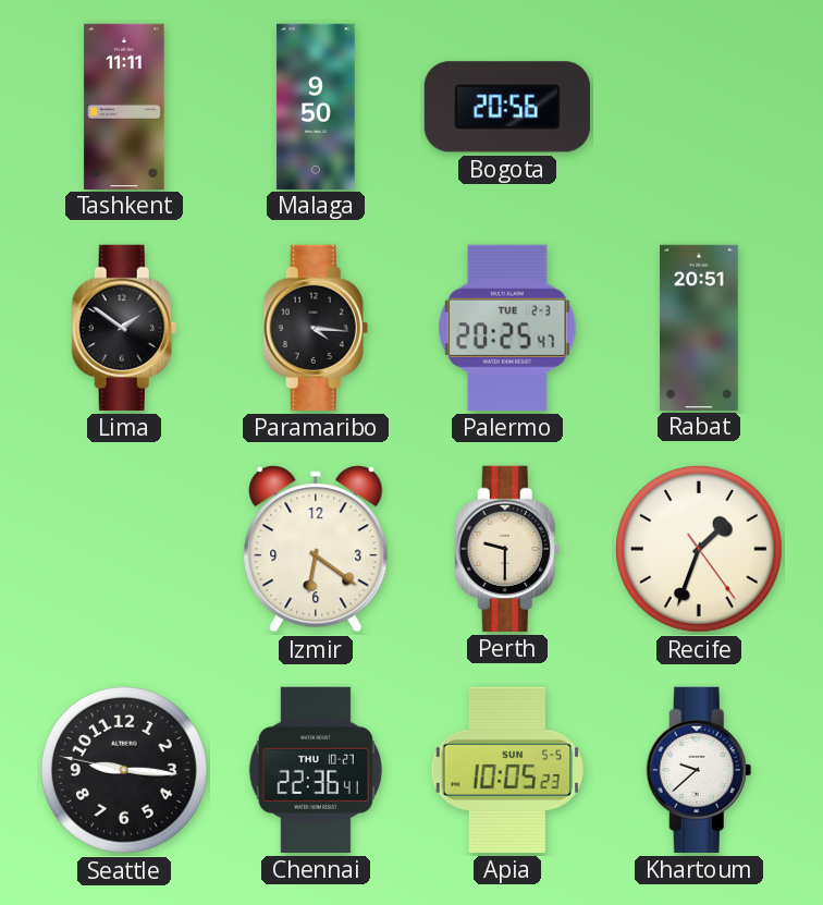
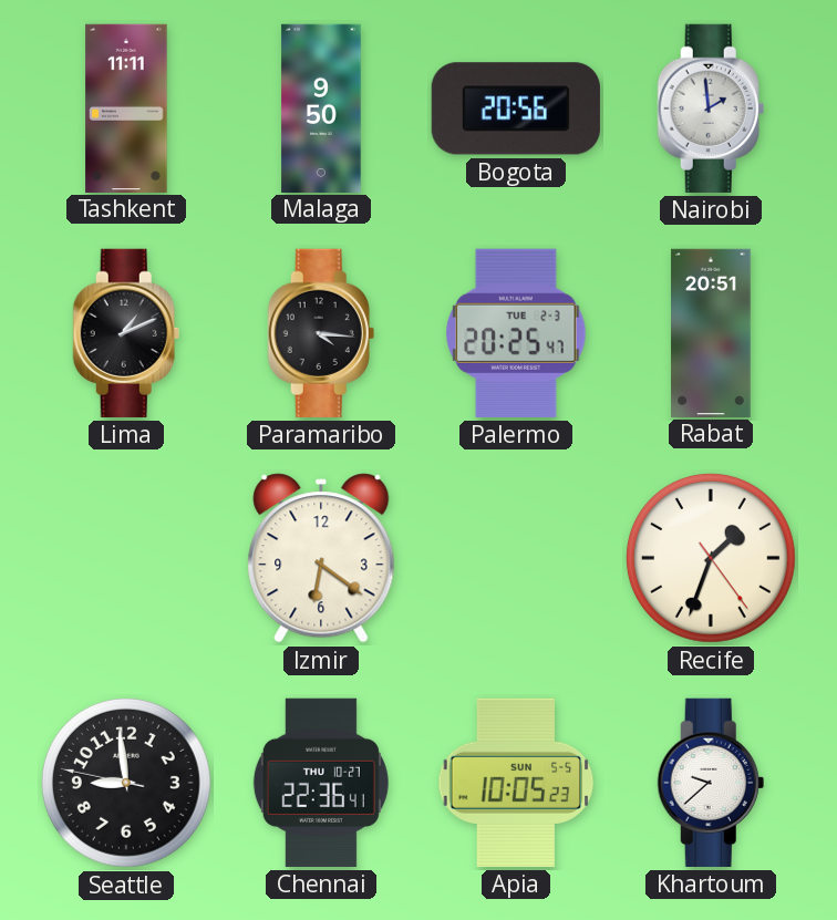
Nairobi: none -> 1:59 (711, 108)
Lima: 1:51 -> 1:11 (126, 333)
Perth: 9:30 -> none (507, 549)
Seattle: 9:15 -> 8:58 (126, 783)
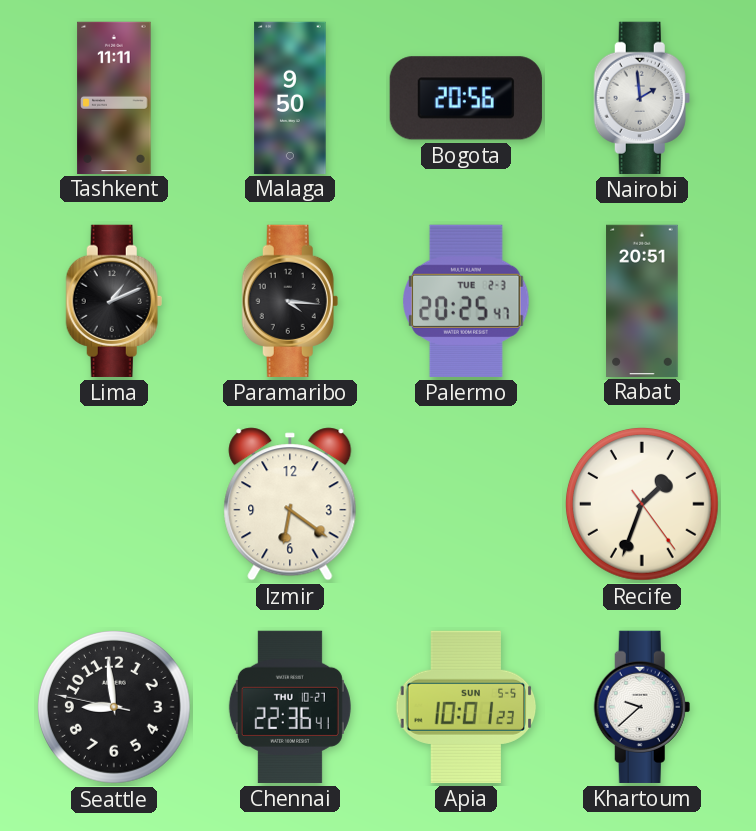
Apia: 10:05 -> 10:01 (466, 707)
